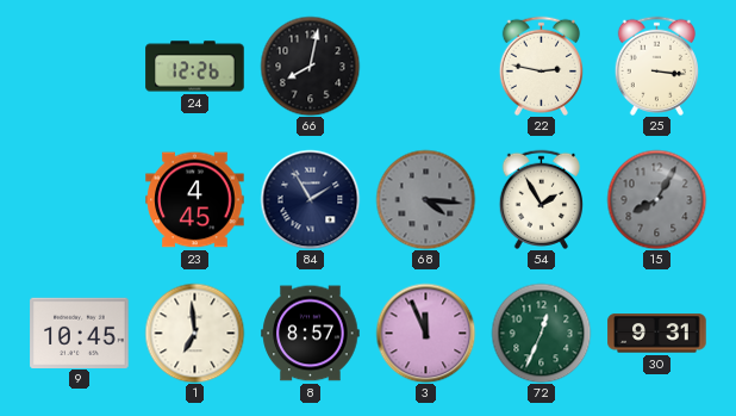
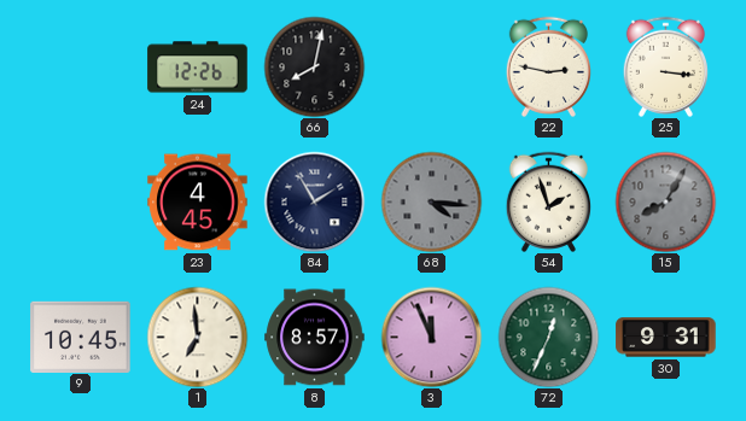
54: 1:55 -> 1:57 (548, 201)
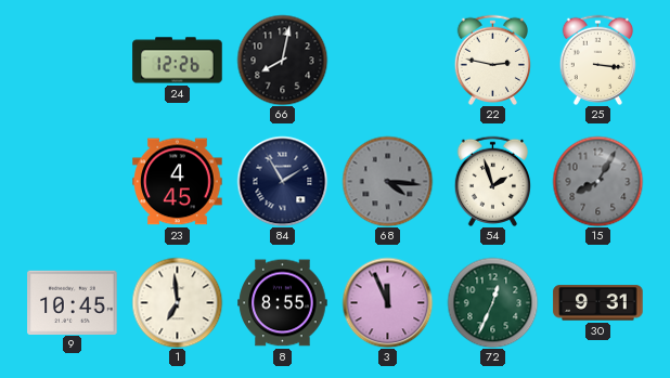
8: 8:57 -> 8:55 (283, 303)
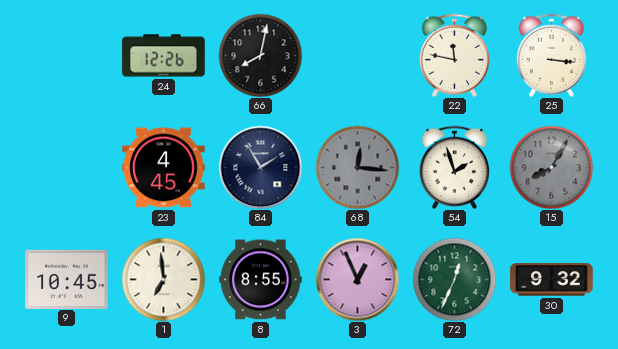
22: 2:47 -> 11:47 (454, 55)
68: 4:16 -> 12:16 (357, 167)
3: 11:56 -> 12:56 (357, 279)
30: 9:31 -> 9:32 (552, 280)
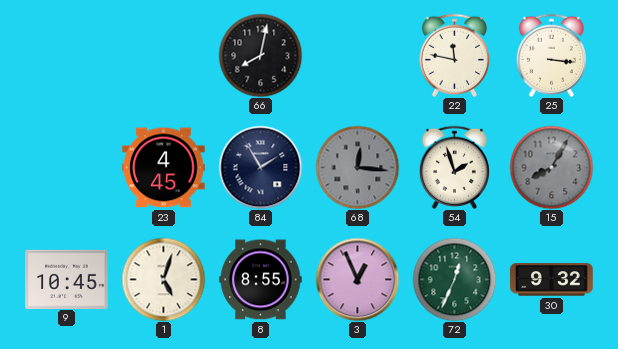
24: 12:26 -> none (164, 56)
1: 6:59 -> 5:03 (163, 279)
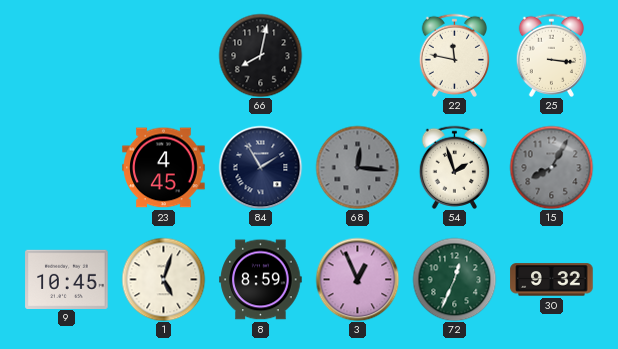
8: 8:55 -> 8:59 (261, 280)
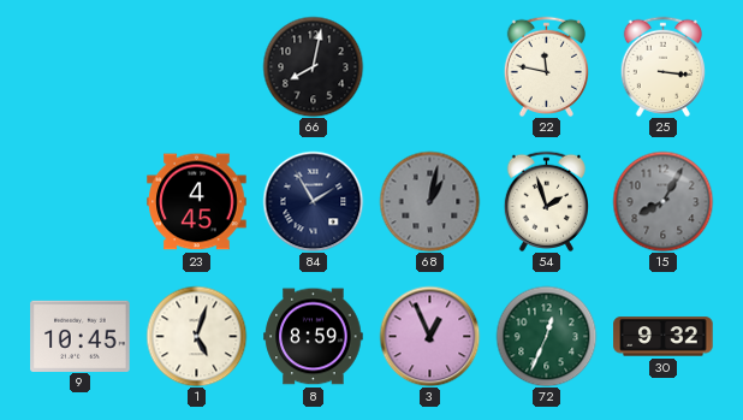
68: 12:16 -> 1:02 (429, 201)
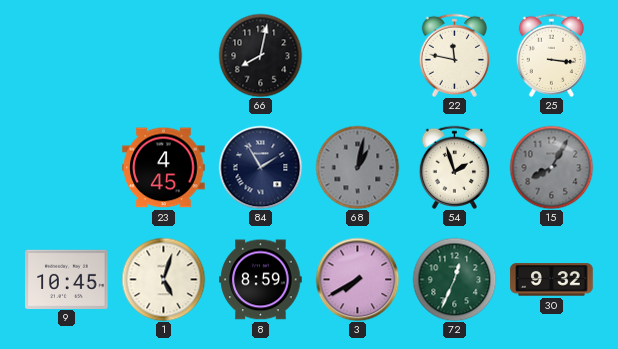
3: 12:56 -> 7:40 (357, 279)
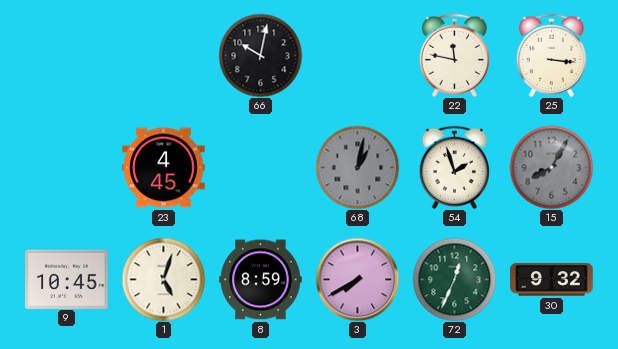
66: 8:02 -> 10:02 (260, 55)
84: 1:55 -> none (260, 167)
